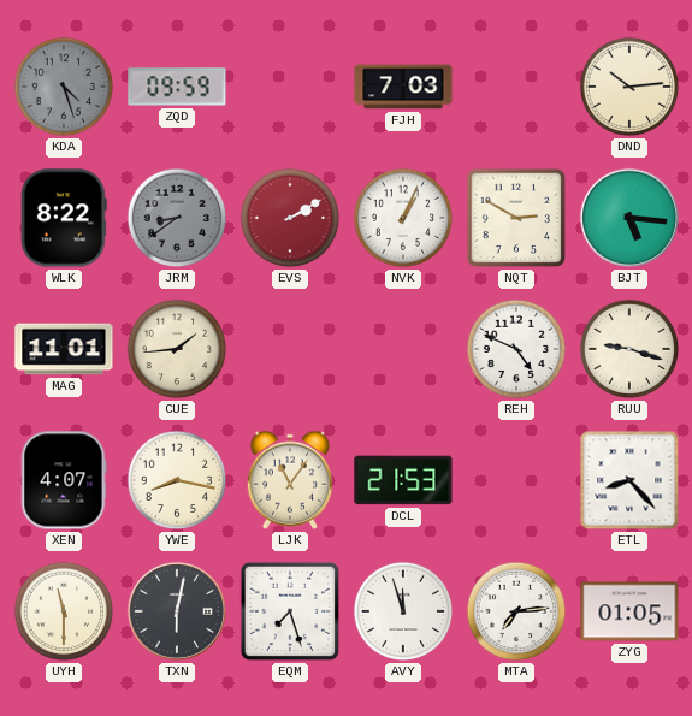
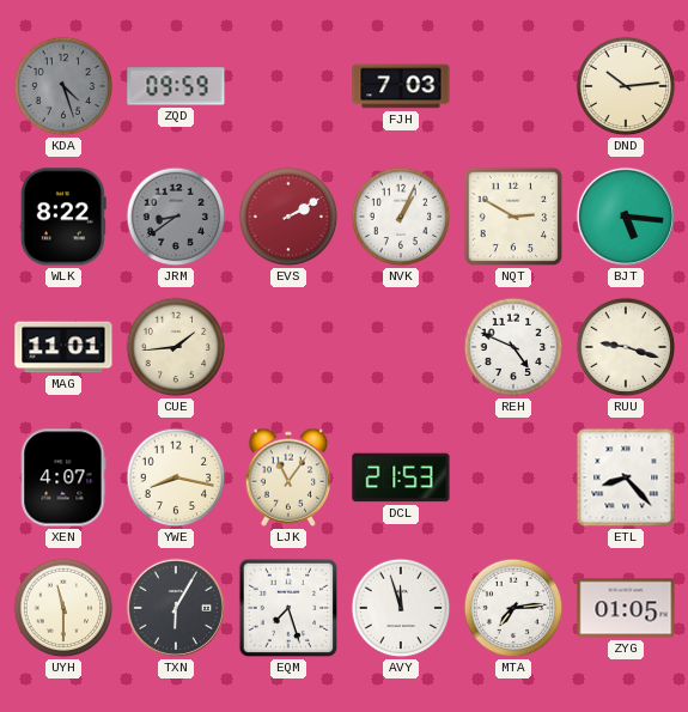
TXN: 6:02 -> 6:05 (176, 608)
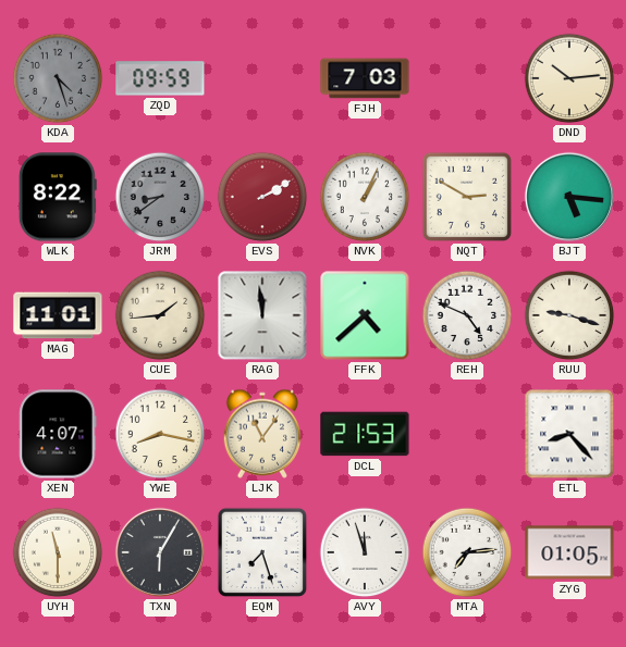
RAG: none -> 11:59 (262, 315)
FFK: none -> 4:38 (365, 315)
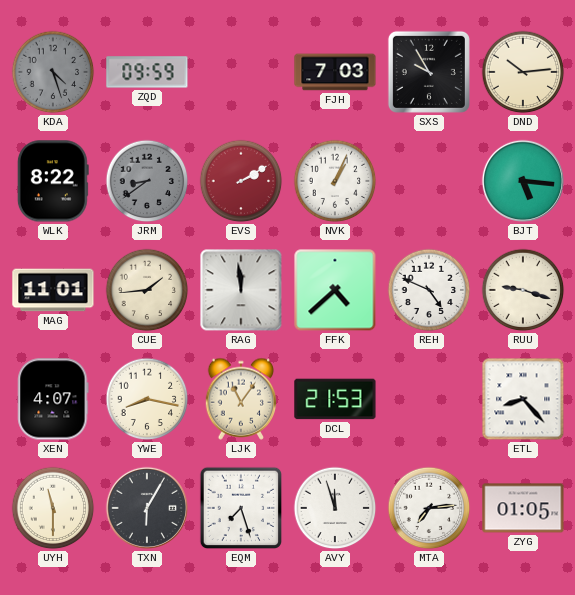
SXS: none -> 9:55 (429, 72)
NQT: 2:50 -> none (467, 197)
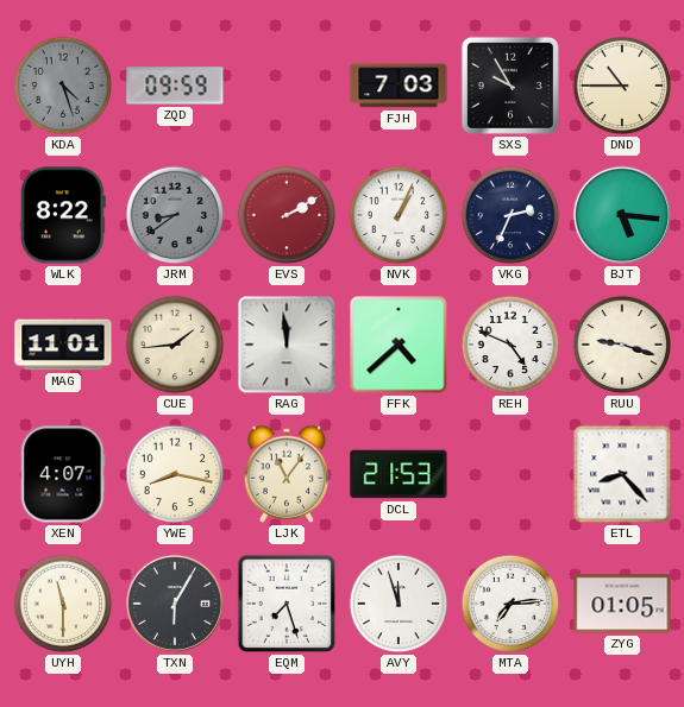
DND: 10:14 -> 10:45 (622, 86)
VKG: none -> 2:34 (510, 215)
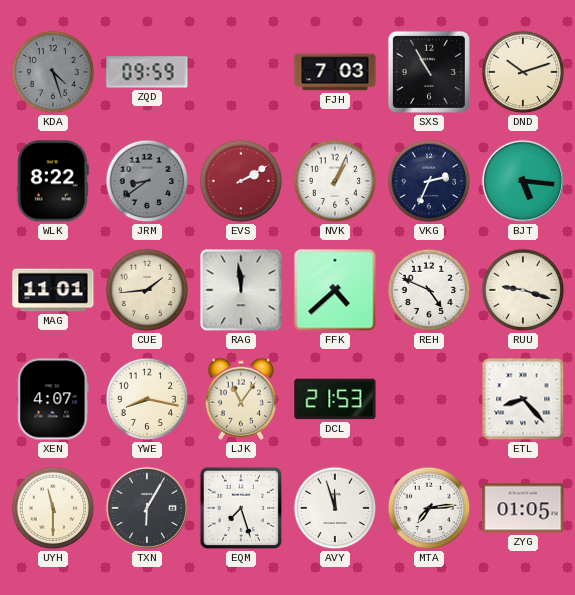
SXS: 9:55 -> 10:55 (429, 72)
DND: 10:45 -> 10:12 (523, 72)
